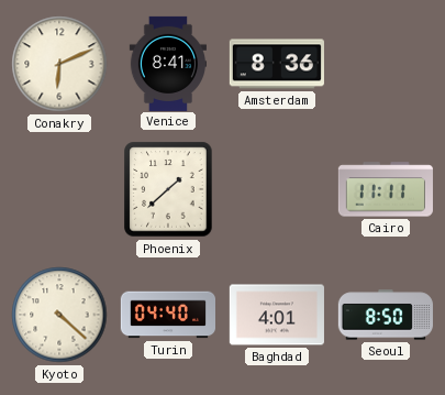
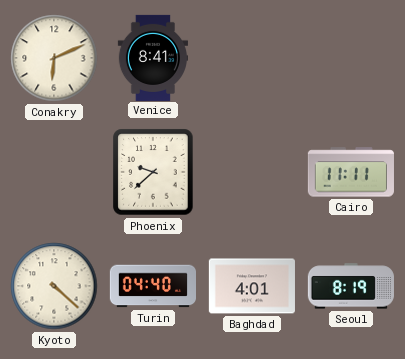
Amsterdam: 8:36 -> none (277, 64)
Phoenix: 1:38 -> 9:38 (153, 172)
Seoul: 8:50 -> 8:19 (351, 286)
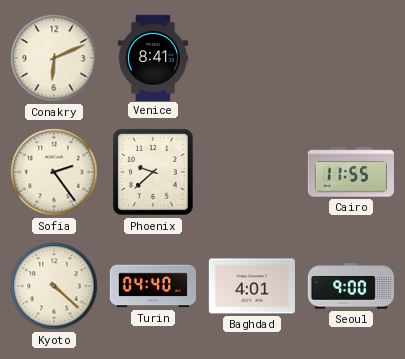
Sofia: none -> 2:24 (54, 172)
Cairo: 11:11 -> 11:55 (351, 172)
Seoul: 8:19 -> 9:00 (351, 286)
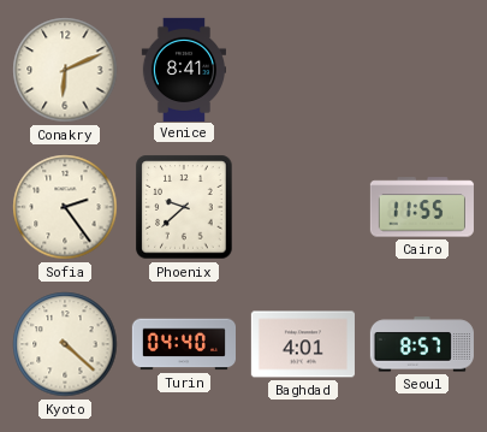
Seoul: 9:00 -> 8:57 (422, 344)
